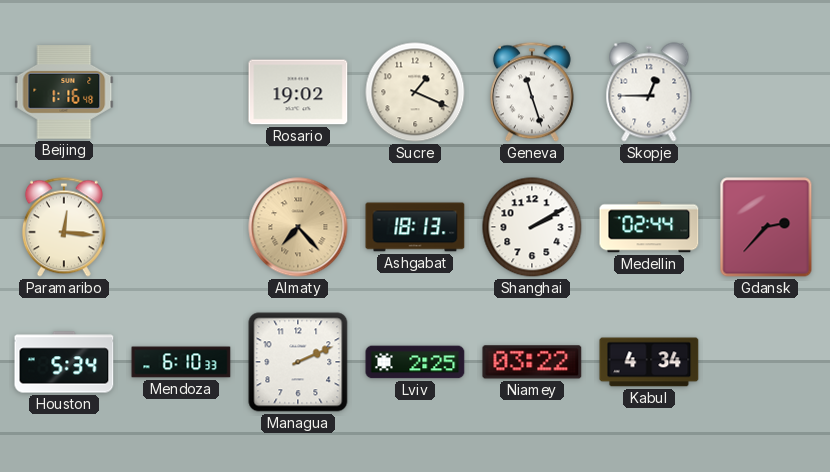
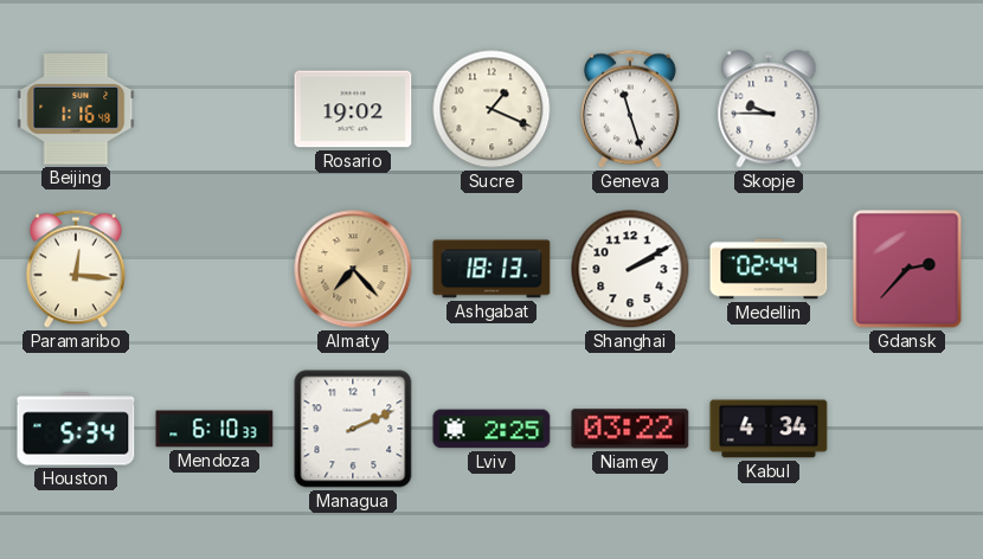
Skopje: 12:45 -> 9:45 (769, 109)
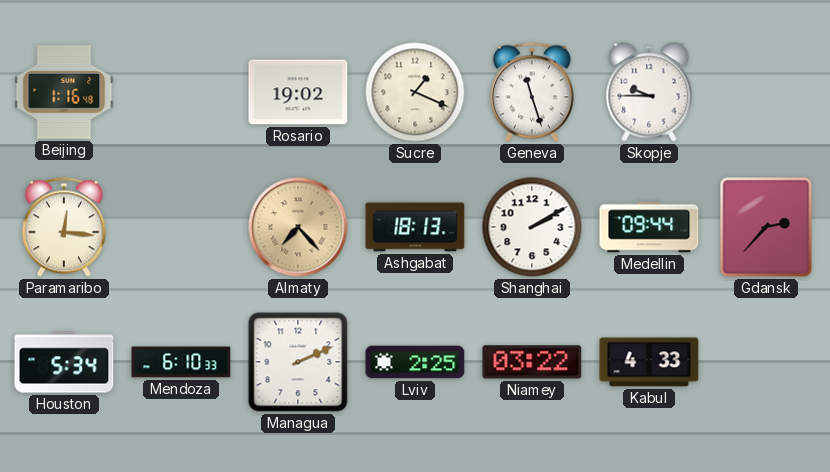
Medellin: 02:44 -> 09:44 (649, 227)
Kabul: 4:34 -> 4:33 (649, 362)
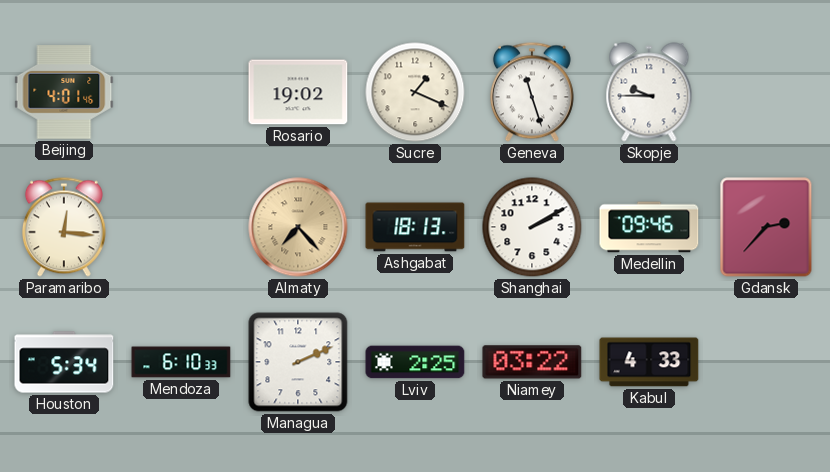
Beijing: 1:16 -> 4:01 (64, 92)
Medellin: 09:44 -> 09:46 (649, 227)
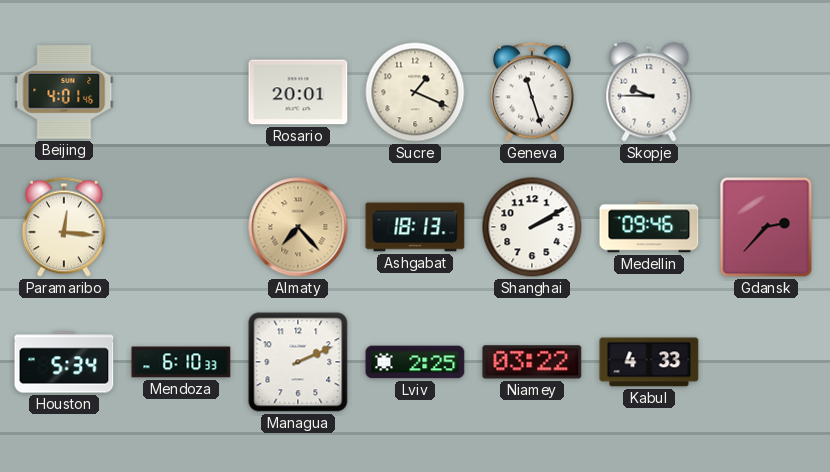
Rosario: 19:02 -> 20:01 (298, 92)
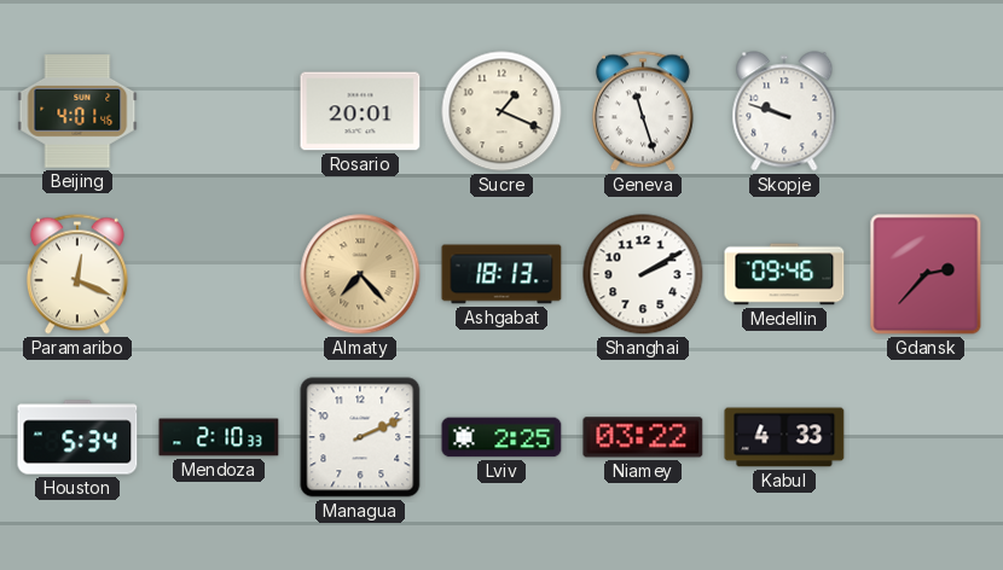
Skopje: 9:45 -> 9:48 (784, 111)
Paramaribo: 12:16 -> 12:19 (77, 274)
Mendoza: 6:10 -> 2:10 (219, 437)
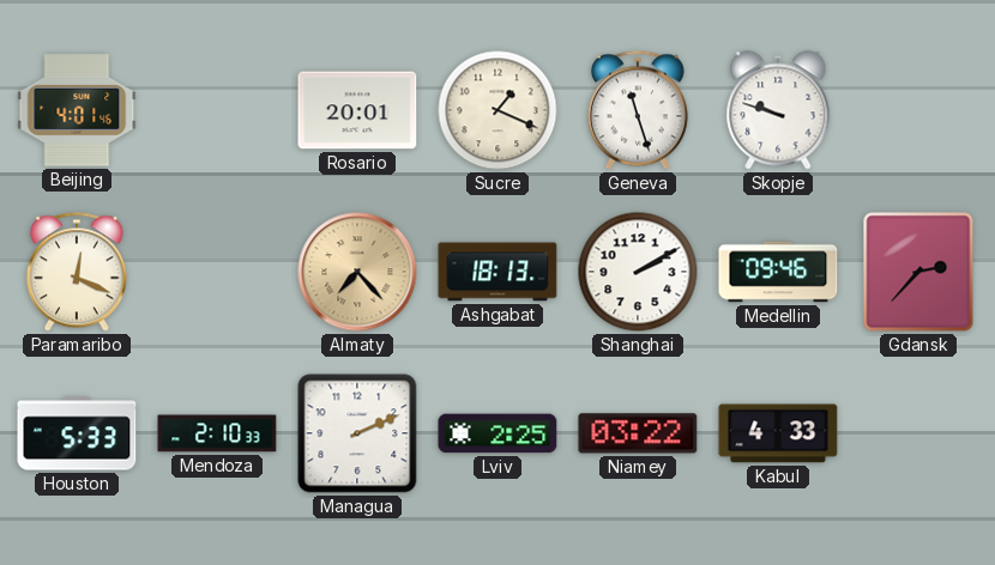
Houston: 5:34 -> 5:33 (77, 433)
